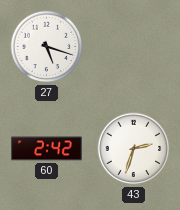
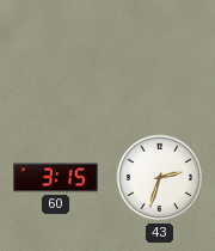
27: 5:18 -> none (47, 47)
60: 2:42 -> 3:15 (55, 178)
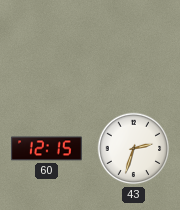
60: 3:15 -> 12:15 (46, 149)
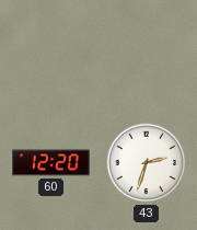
60: 12:15 -> 12:20 (50, 163)
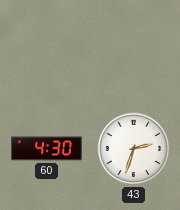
60: 12:20 -> 4:30 (46, 149)
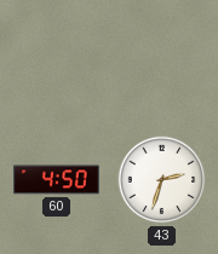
60: 4:30 -> 4:50 (56, 180)
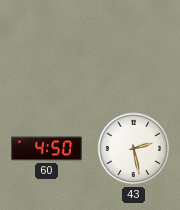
43: 2:33 -> 2:28 (134, 149)
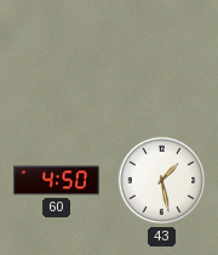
43: 2:28 -> 1:28 (162, 181)
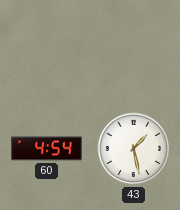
60: 4:50 -> 4:54 (46, 149)
